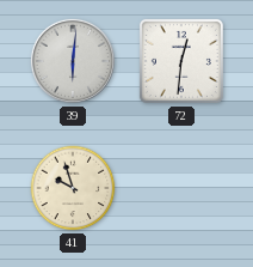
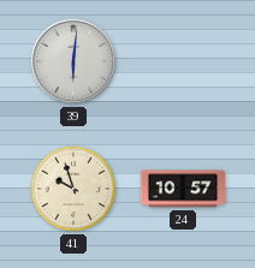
72: 12:31 -> none (181, 61)
24: none -> 10:57 (183, 189)
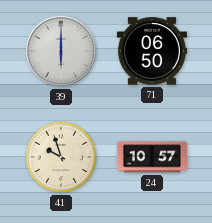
39: 6:01 -> 6:00 (61, 51)
71: none -> 06:50 (152, 51)
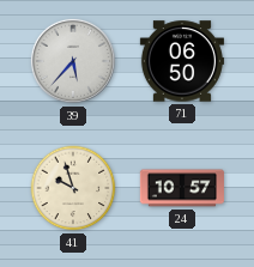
39: 6:00 -> 5:37 (73, 61)
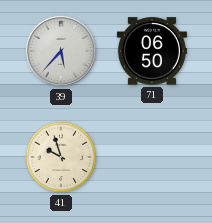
24: 10:57 -> none (182, 188)
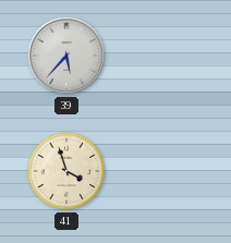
71: 06:50 -> none (152, 51)
41: 9:57 -> 3:57 (66, 171)
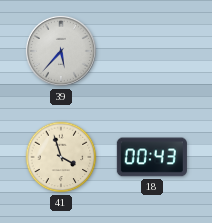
18: none -> 00:43 (152, 157)
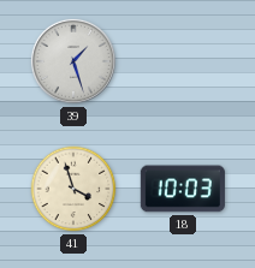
39: 5:37 -> 1:27 (73, 61)
18: 00:43 -> 10:03 (183, 189)
